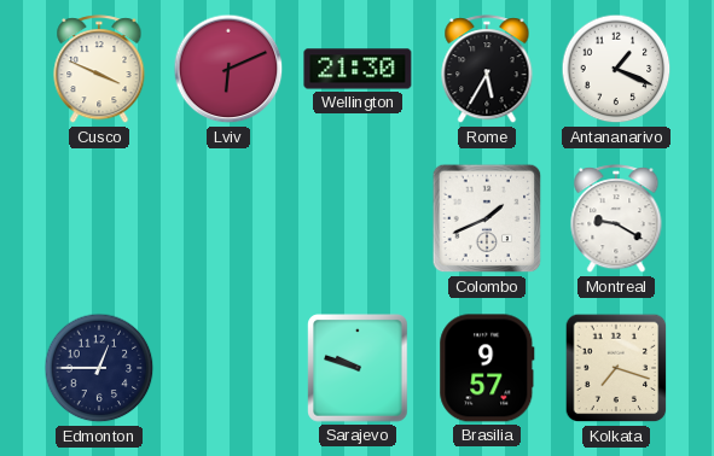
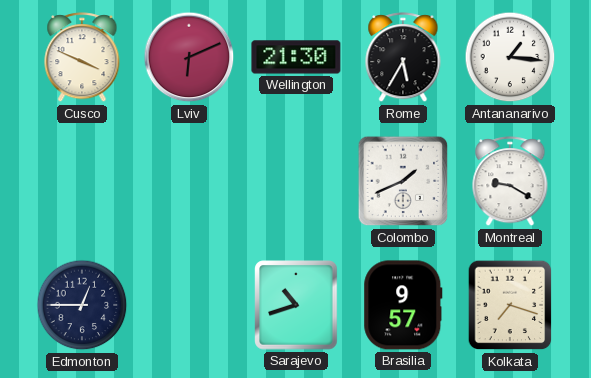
Antananarivo: 1:19 -> 1:16 (510, 57)
Sarajevo: 9:48 -> 10:42 (296, 305)
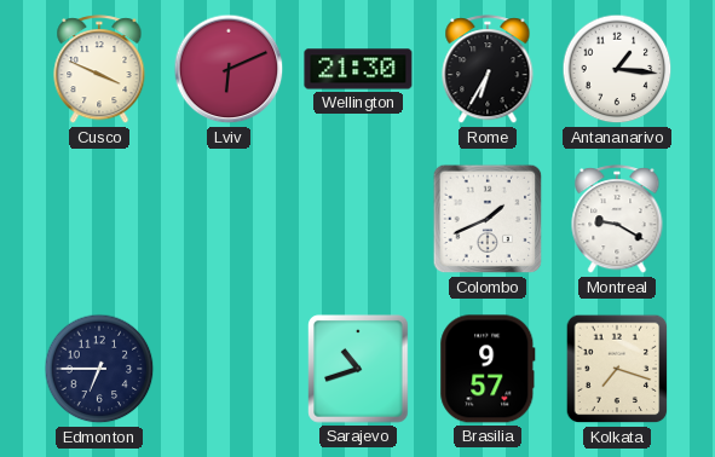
Rome: 5:35 -> 6:35 (488, 70)
Edmonton: 12:45 -> 6:45 (99, 369)
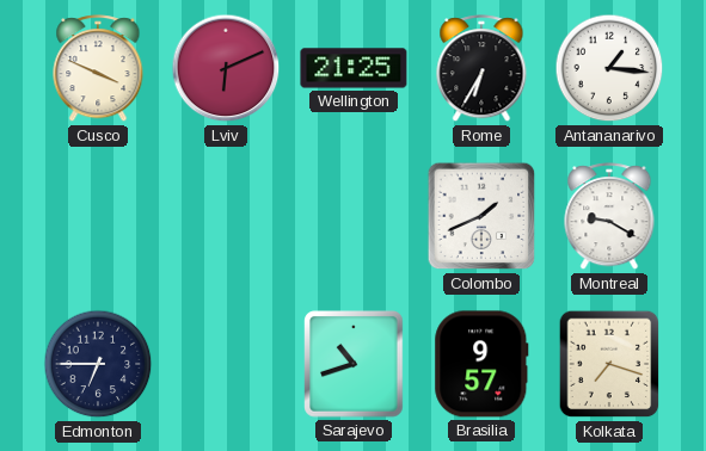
Wellington: 21:30 -> 21:25 (354, 68)
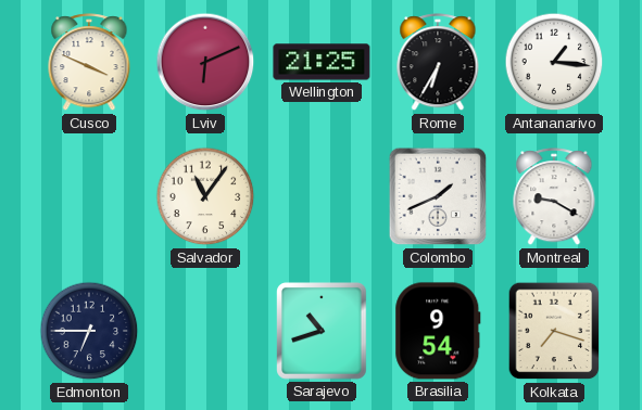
Salvador: none -> 11:06 (205, 196)
Brasilia: 9:57 -> 9:54 (438, 331)
